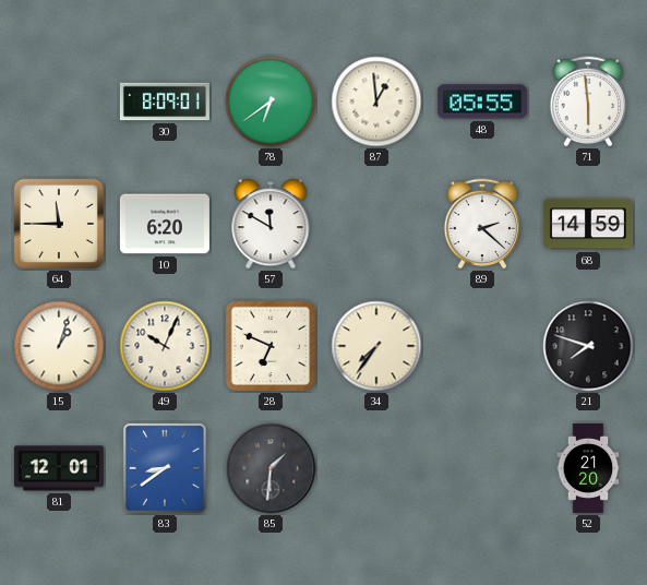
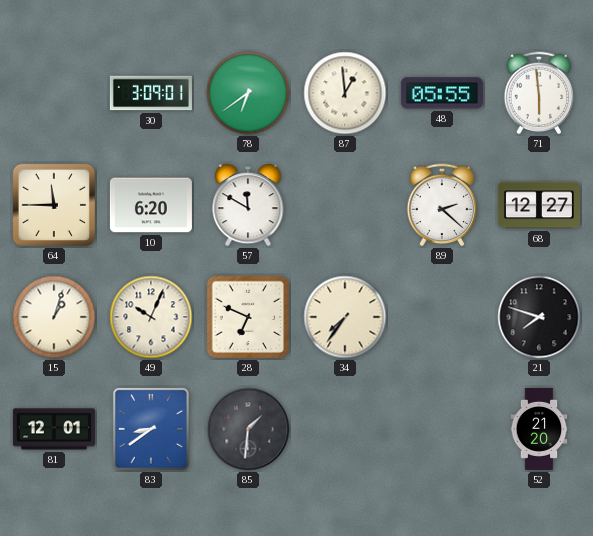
30: 8:09 -> 3:09 (151, 93)
68: 14:59 -> 12:27 (539, 205)
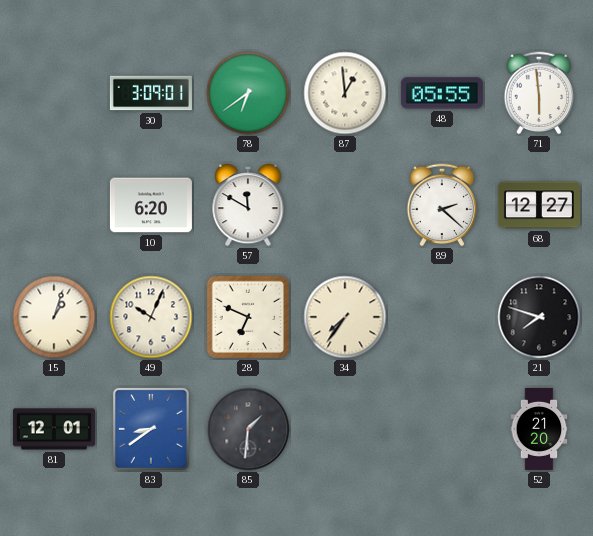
64: 11:45 -> none (54, 205)
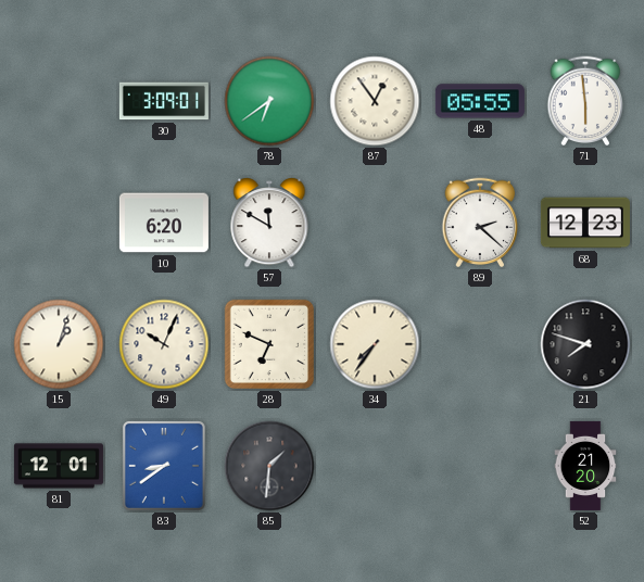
87: 12:59 -> 12:54 (375, 101)
68: 12:27 -> 12:23 (585, 223)
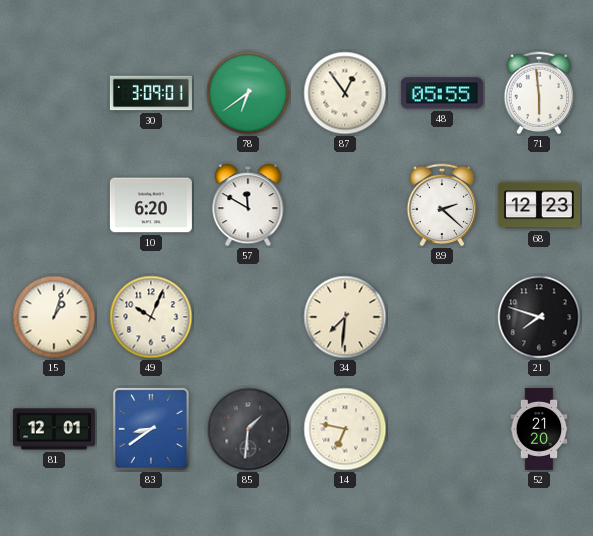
28: 6:49 -> none (269, 344)
34: 7:36 -> 7:31 (345, 317)
14: none -> 6:47 (345, 429)
